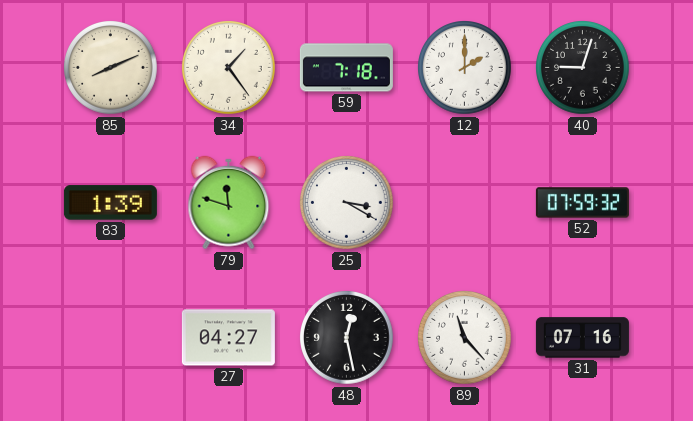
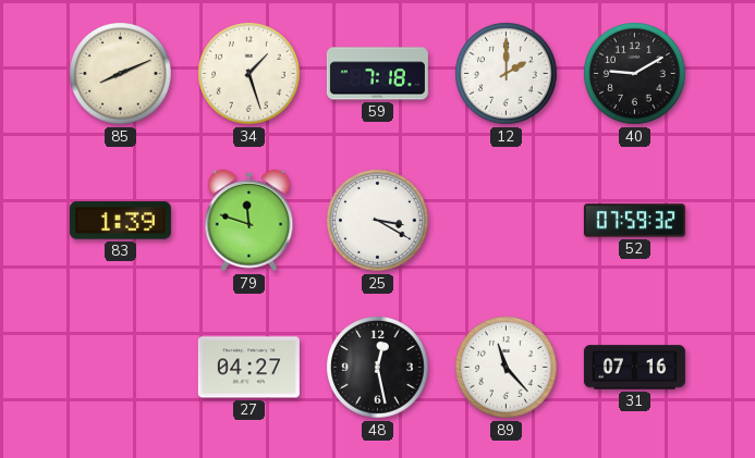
34: 1:24 -> 1:27 (249, 74)
40: 9:03 -> 9:10 (635, 74)
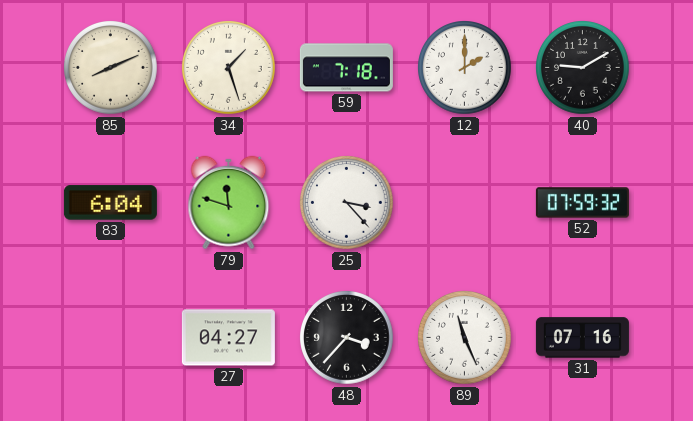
83: 1:39 -> 6:04 (110, 203)
25: 3:20 -> 3:23 (347, 203)
48: 12:28 -> 3:37 (347, 338)
89: 11:23 -> 11:26 (465, 338)
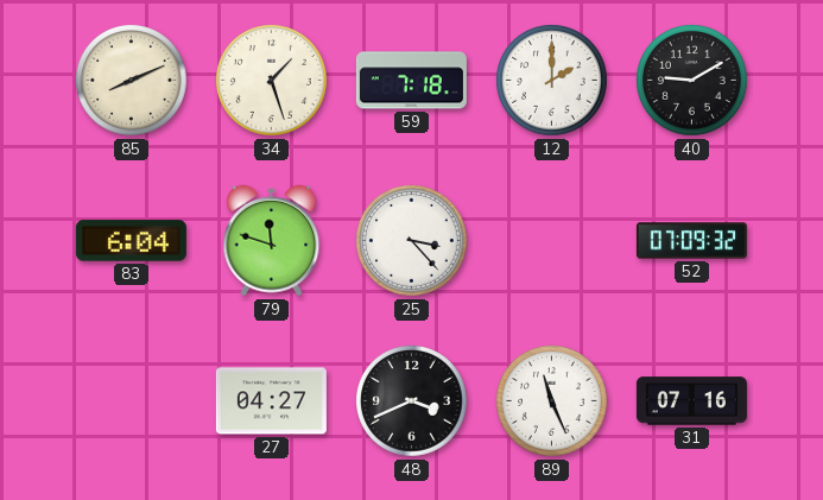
52: 07:59 -> 07:09 (691, 241)
48: 3:37 -> 3:41 (412, 401)
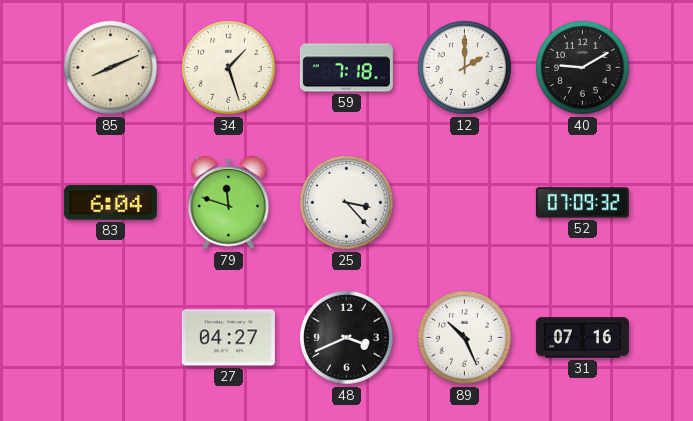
89: 11:26 -> 10:26 (465, 338)
